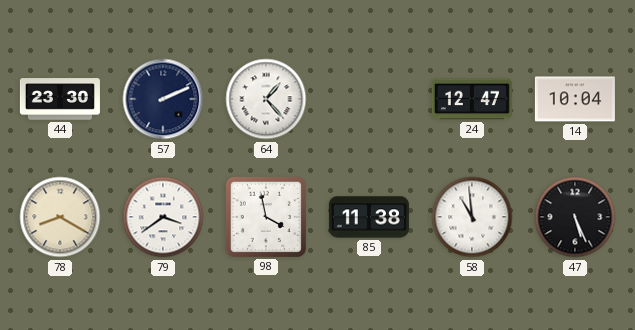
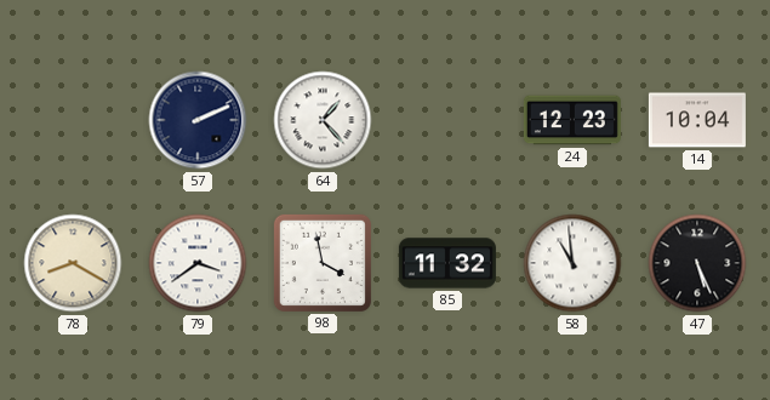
44: 23:30 -> none (60, 99)
24: 12:47 -> 12:23 (572, 120)
85: 11:38 -> 11:32 (447, 263)
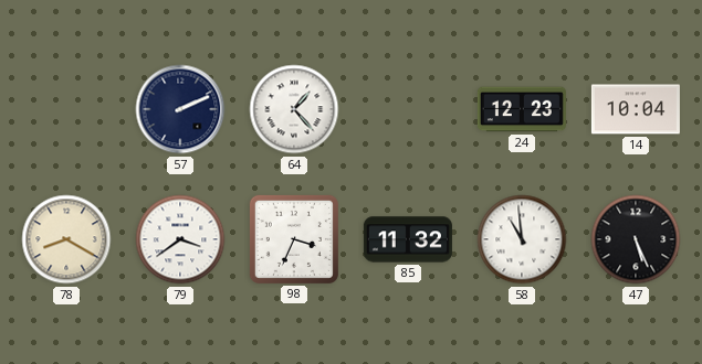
98: 3:58 -> 3:34 (294, 239)
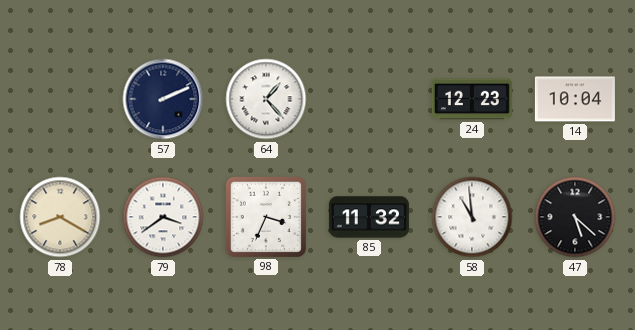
47: 5:26 -> 5:22 (575, 217)
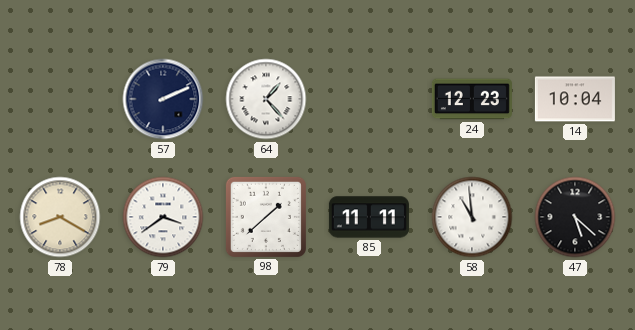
98: 3:34 -> 1:38 (266, 217)
85: 11:32 -> 11:11 (369, 217)
